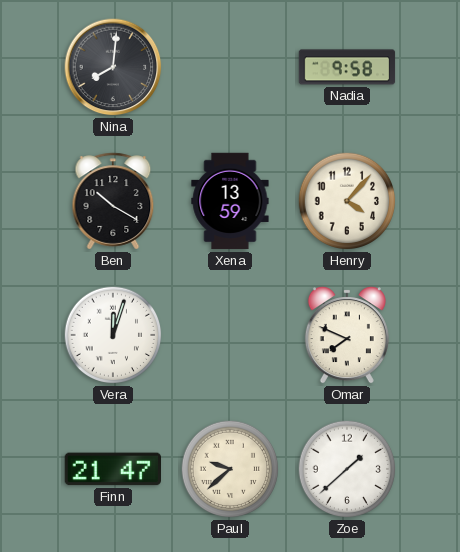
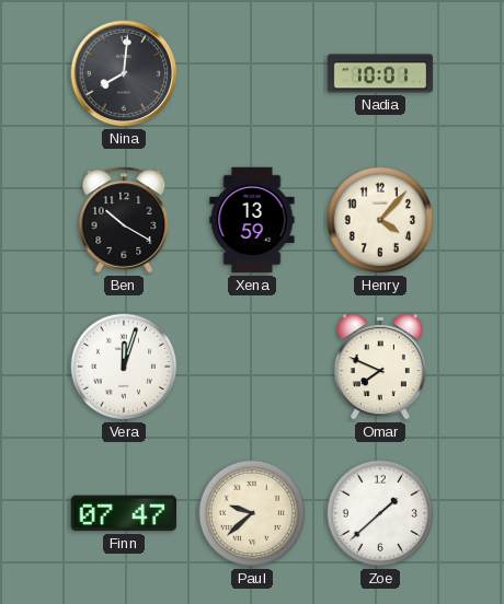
Nadia: 9:58 -> 10:01 (380, 73)
Finn: 21:47 -> 07:47 (123, 513)
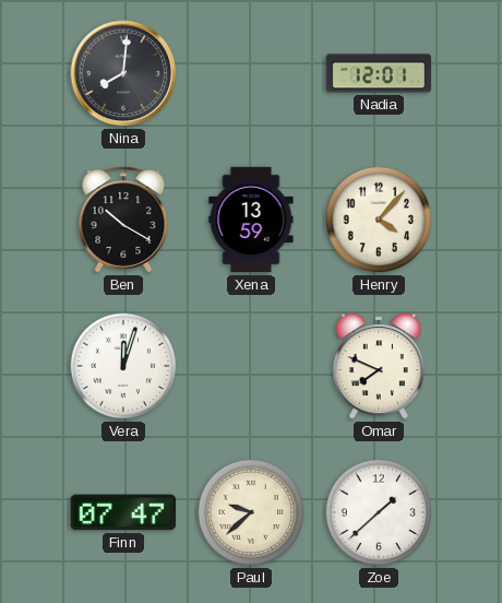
Nadia: 10:01 -> 12:01 (379, 73)
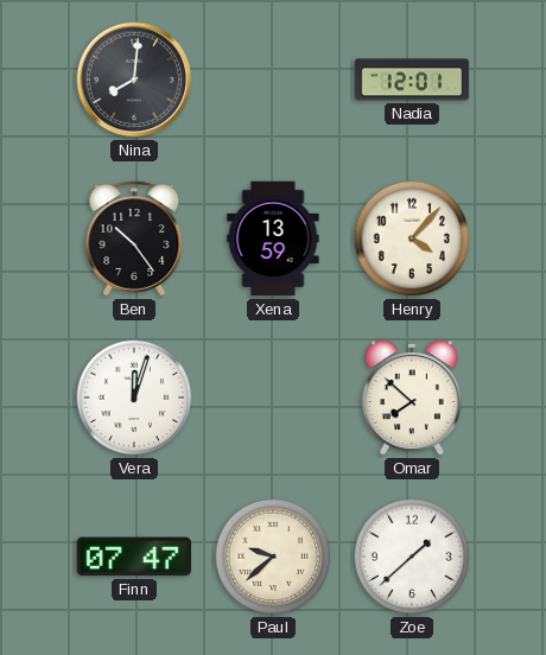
Ben: 10:20 -> 10:24 (134, 239)
Omar: 7:49 -> 7:52 (412, 398)
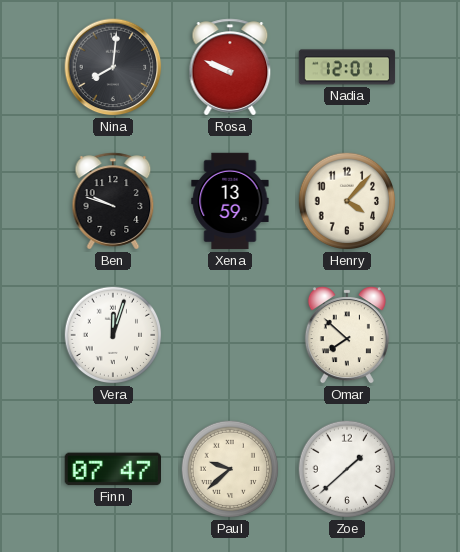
Rosa: none -> 9:49 (230, 67)
Ben: 10:24 -> 9:48 (113, 201)
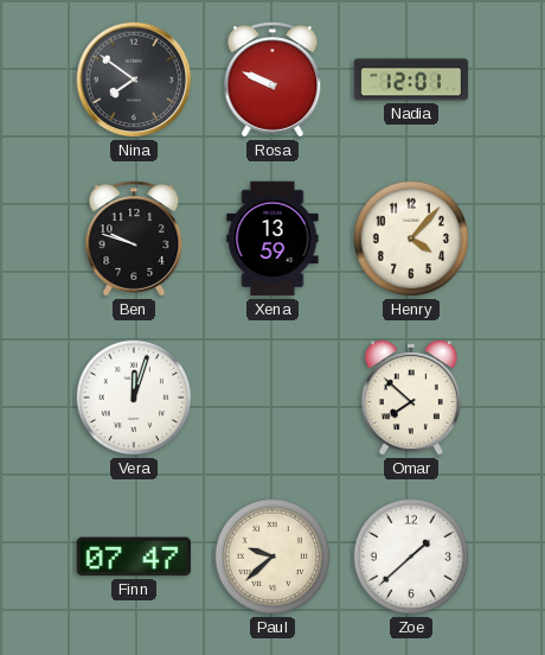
Nina: 8:01 -> 7:51 (134, 80)
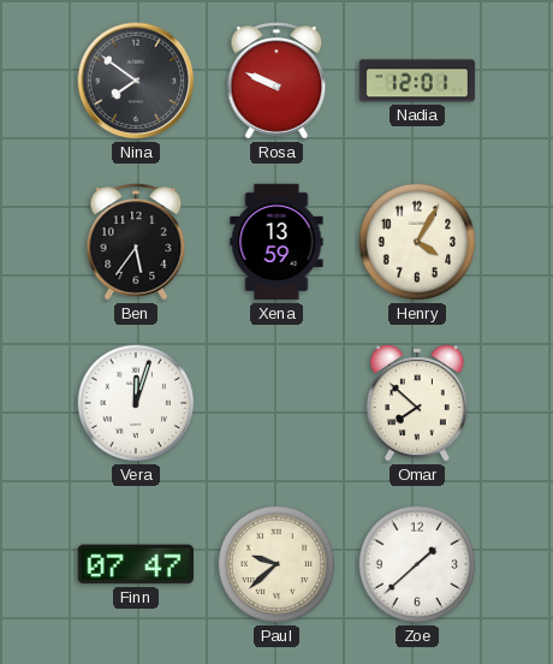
Ben: 9:48 -> 5:36 (136, 242)
Henry: 4:07 -> 4:05 (417, 242)
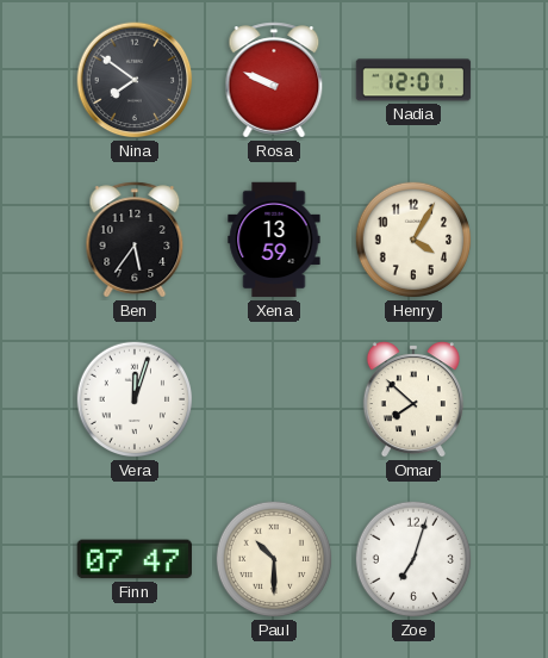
Paul: 9:38 -> 10:30 (274, 559)
Zoe: 1:38 -> 7:03 (413, 559)
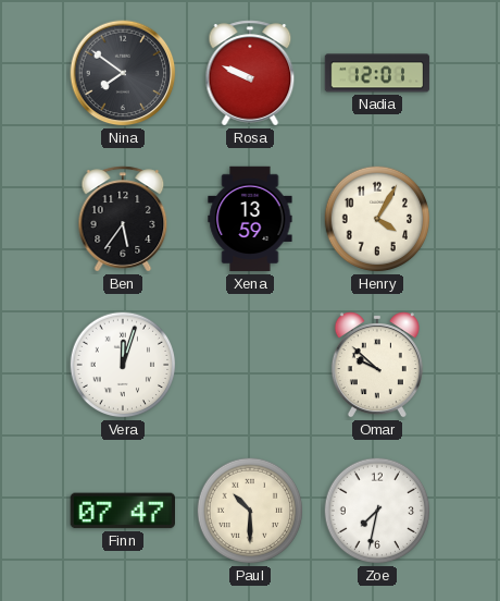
Omar: 7:52 -> 9:52 (377, 365)
Zoe: 7:03 -> 7:32 (377, 511)
